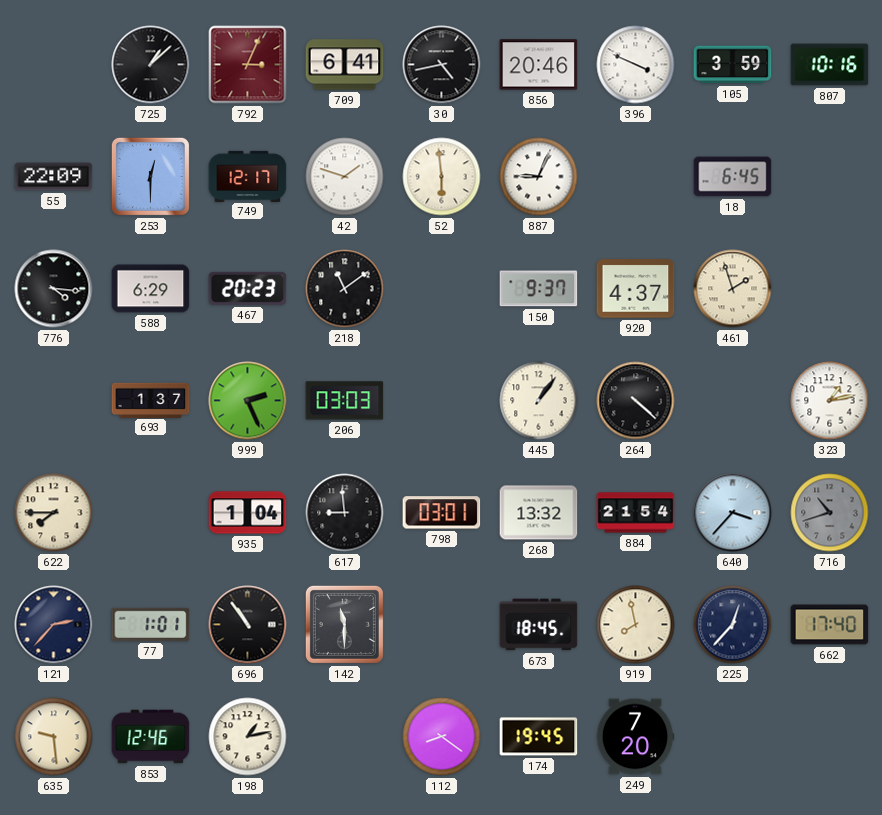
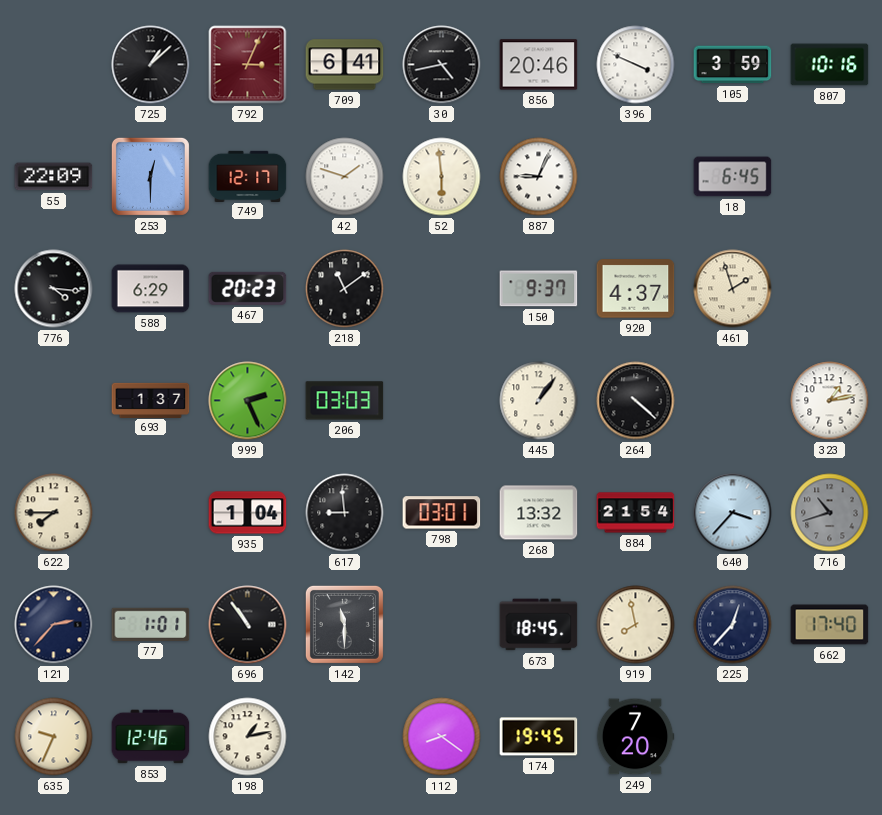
635: 9:29 -> 9:34 (54, 737)
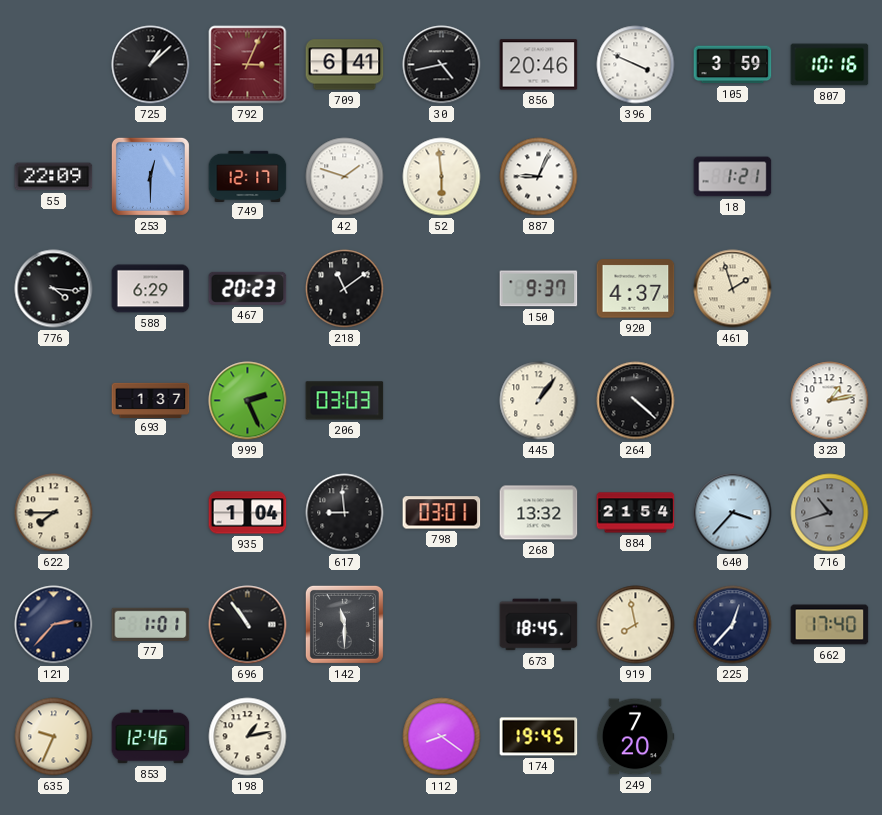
18: 6:45 -> 1:21 (733, 177)
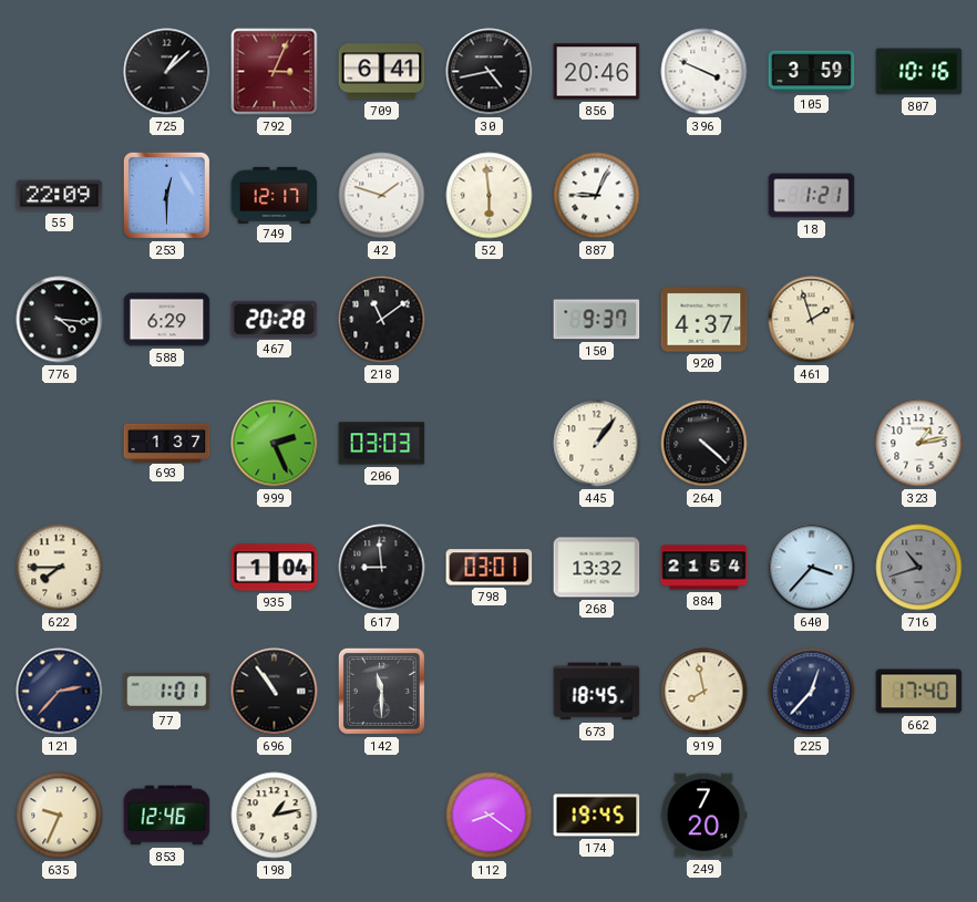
467: 20:23 -> 20:28 (275, 319)
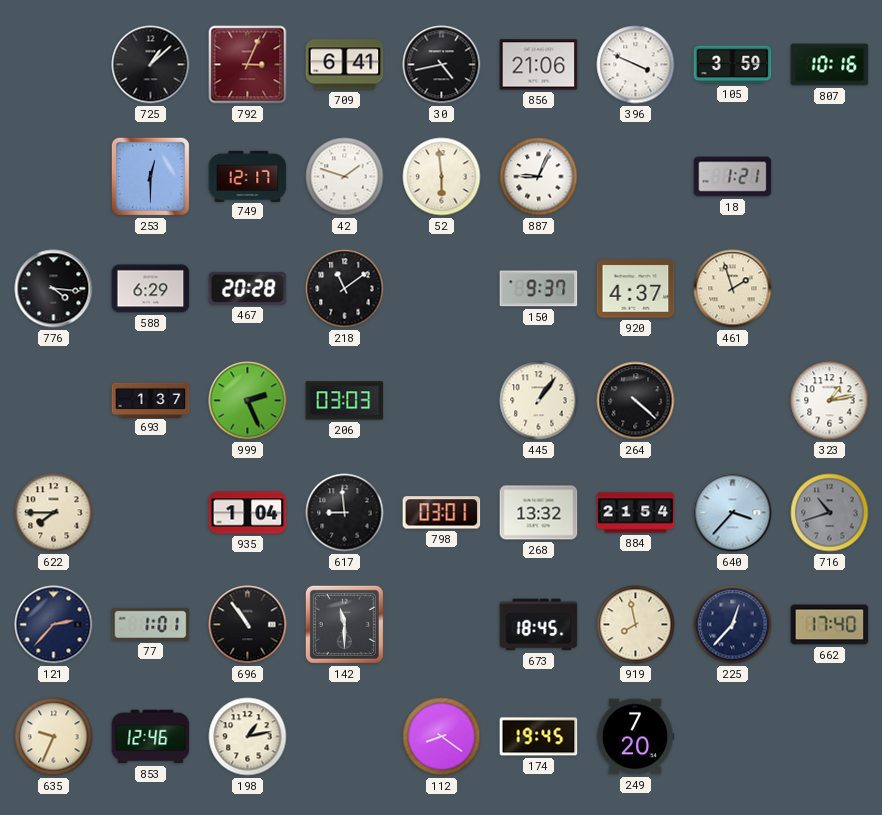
856: 20:46 -> 21:06 (539, 65)
55: 22:09 -> none (60, 196)
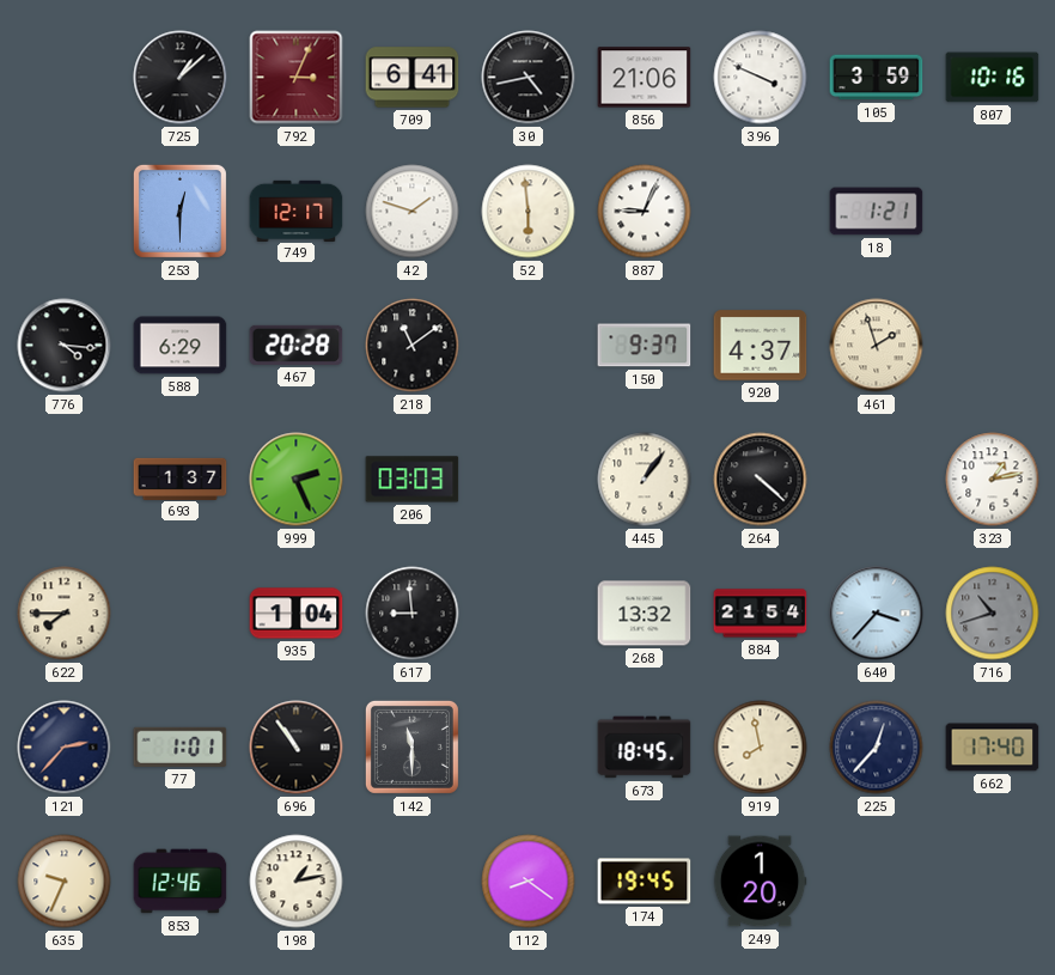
798: 03:01 -> none (442, 513)
249: 7:20 -> 1:20 (760, 882)
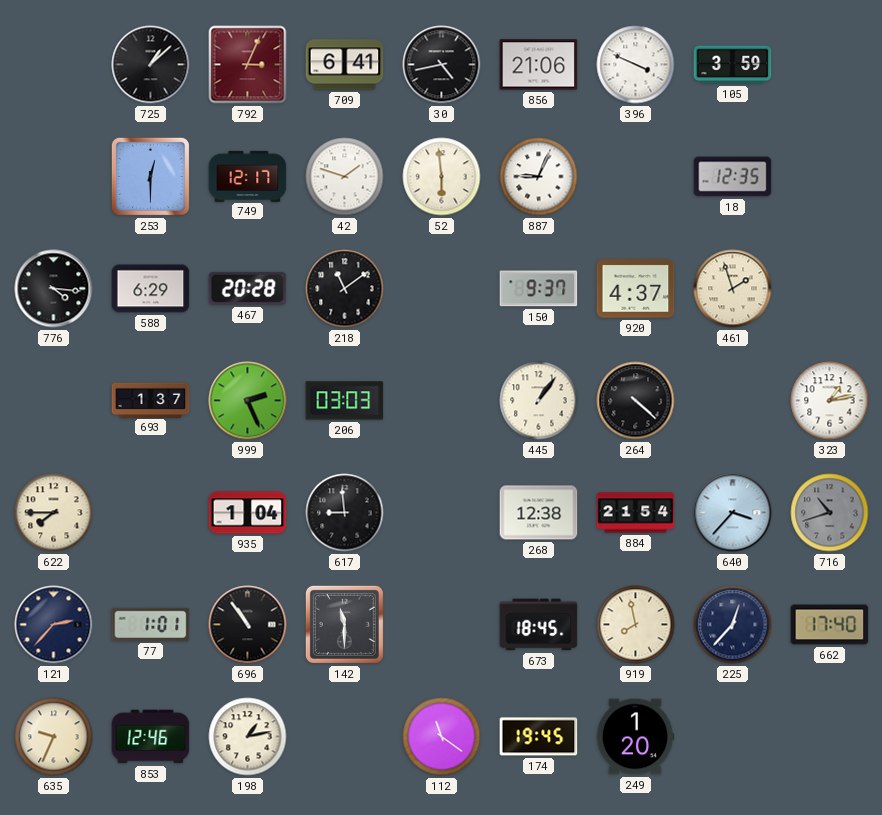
807: 10:16 -> none (993, 78)
18: 1:21 -> 12:35 (733, 177)
268: 13:32 -> 12:38 (539, 513)
112: 8:21 -> 11:21 (442, 737)
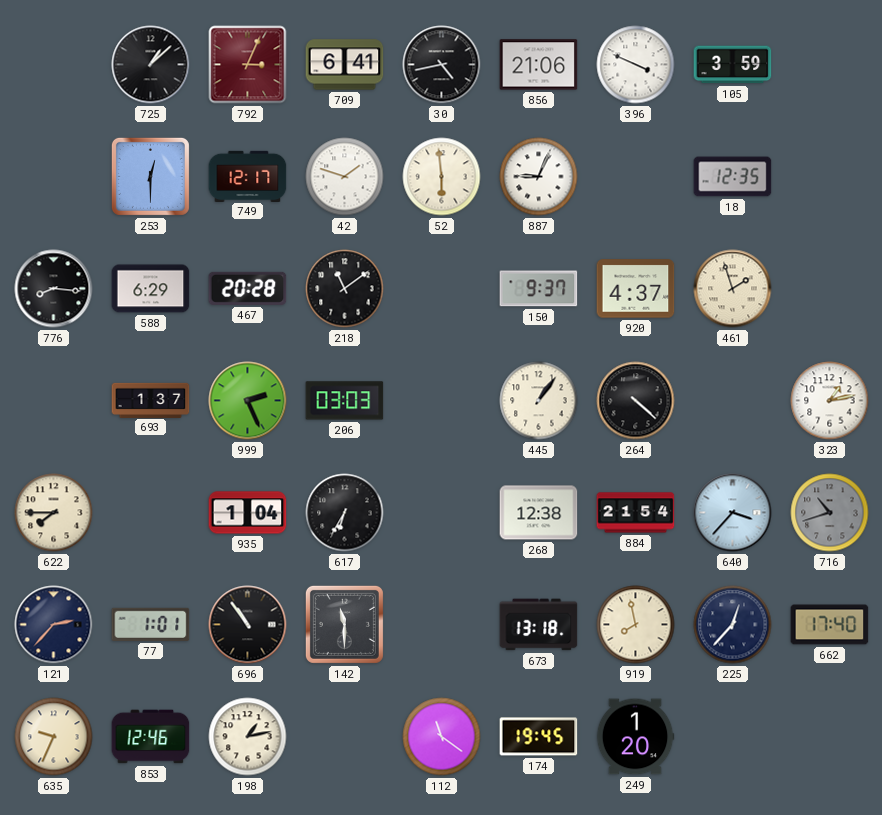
776: 4:16 -> 8:16 (54, 289)
617: 8:59 -> 6:35 (345, 513)
673: 18:45 -> 13:18 (539, 625)
